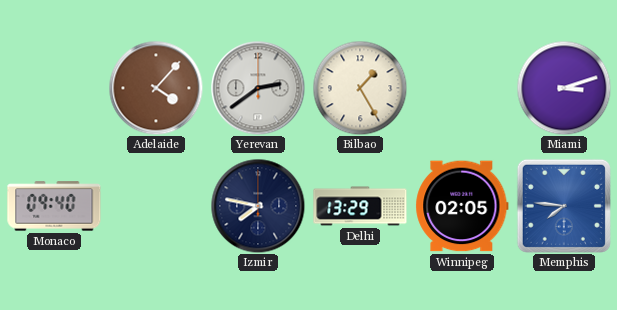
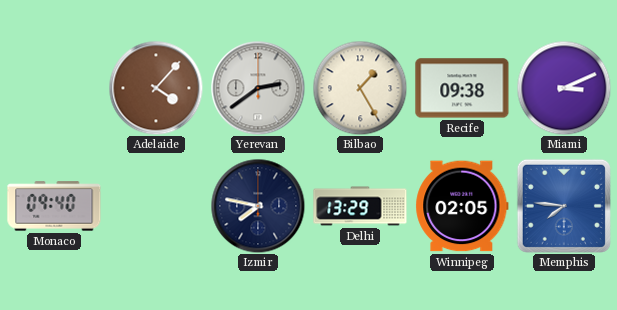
Recife: none -> 09:38 (462, 88)
Miami: 3:12 -> 3:11 (564, 88)
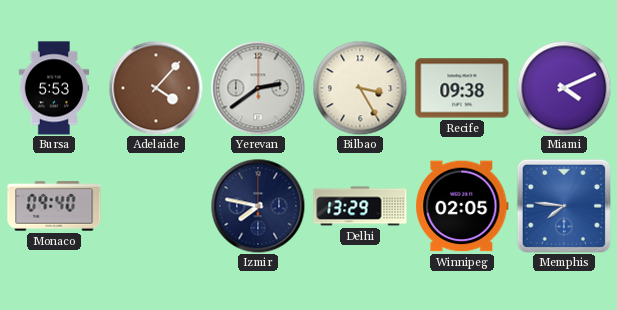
Bursa: none -> 5:53 (54, 88)
Bilbao: 1:25 -> 3:25 (360, 88)
Miami: 3:11 -> 4:11 (564, 88)
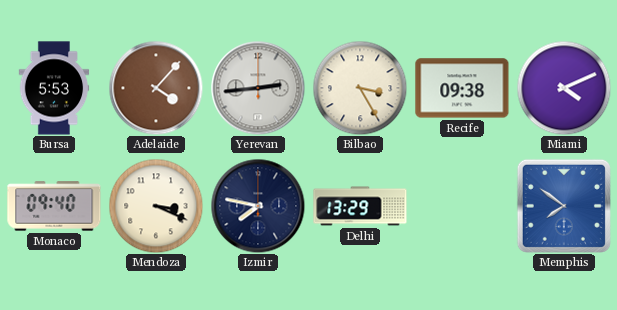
Yerevan: 2:39 -> 2:44 (258, 88)
Mendoza: none -> 3:19 (156, 206)
Winnipeg: 02:05 -> none (462, 206)
Memphis: 7:46 -> 7:51 (564, 206)
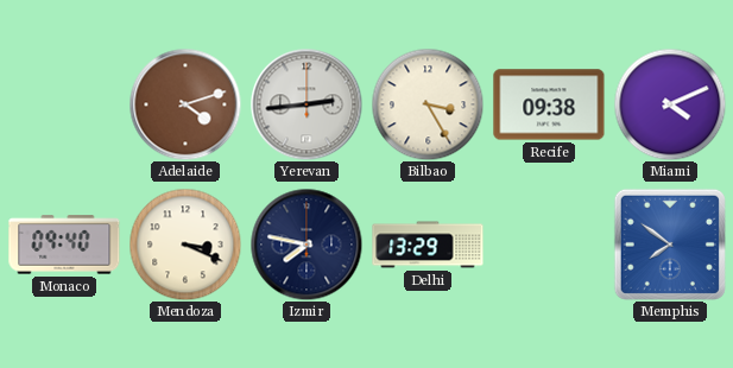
Bursa: 5:53 -> none (54, 88)
Adelaide: 4:07 -> 4:12 (185, 104)
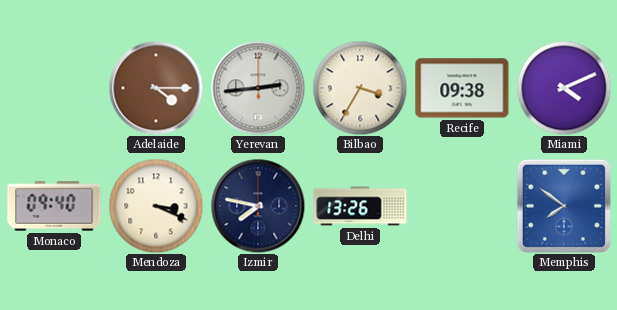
Adelaide: 4:12 -> 4:15 (156, 88)
Bilbao: 3:25 -> 3:35 (360, 88)
Delhi: 13:29 -> 13:26 (360, 206)
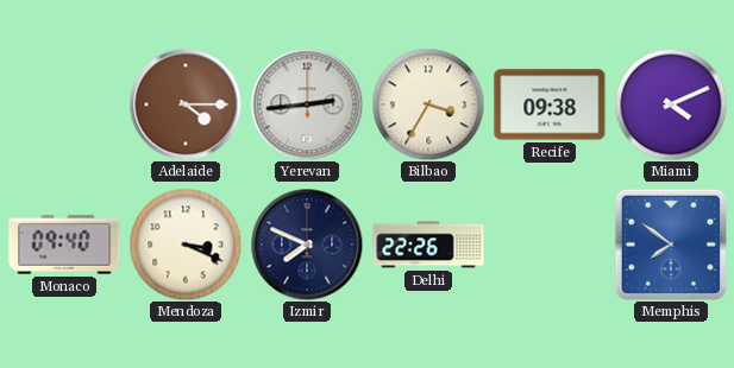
Izmir: 7:47 -> 7:49 (307, 245)
Delhi: 13:26 -> 22:26 (428, 245)
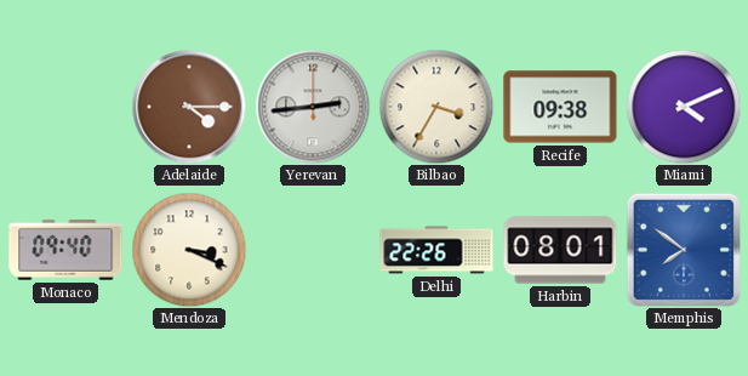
Izmir: 7:49 -> none (307, 245)
Harbin: none -> 08:01 (560, 250)
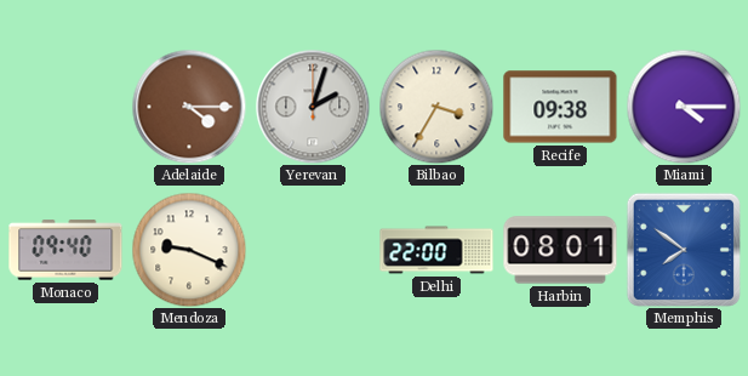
Yerevan: 2:44 -> 2:03 (313, 107)
Miami: 4:11 -> 4:15 (684, 107)
Mendoza: 3:19 -> 9:19 (189, 250)
Delhi: 22:26 -> 22:00 (436, 250)
